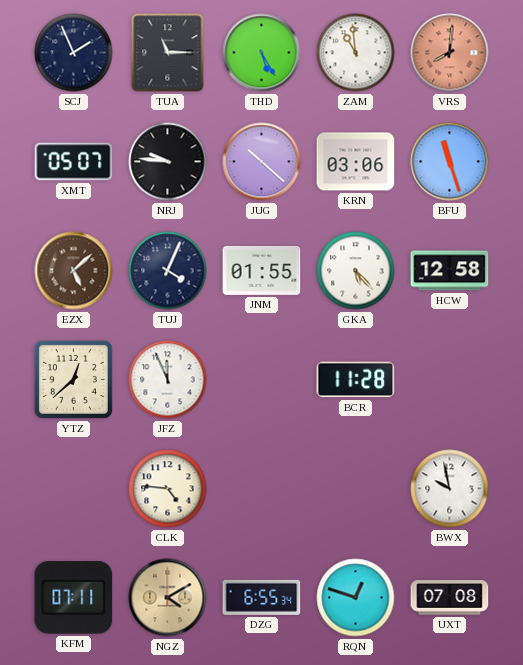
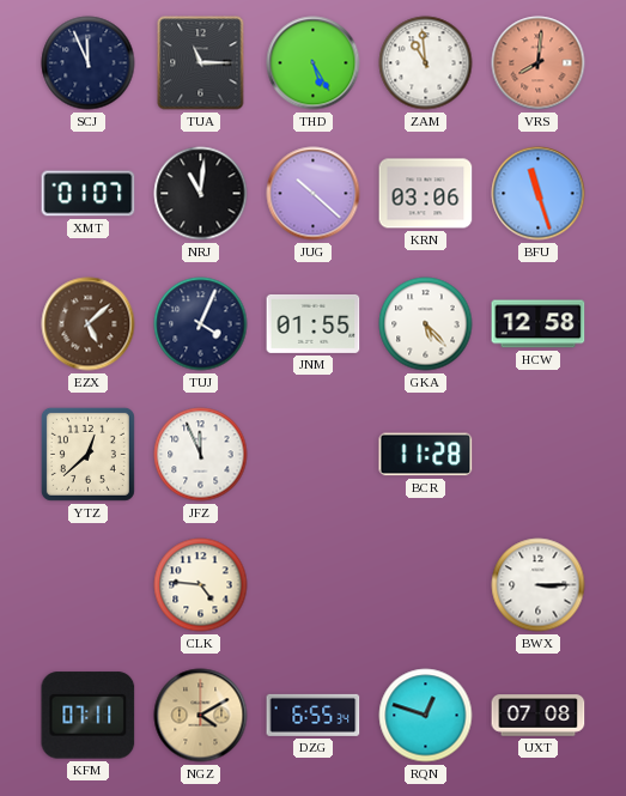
SCJ: 1:56 -> 11:56 (89, 63)
XMT: 05:07 -> 01:07 (89, 194)
NRJ: 9:46 -> 11:01 (201, 194)
BWX: 9:58 -> 3:15 (539, 585)
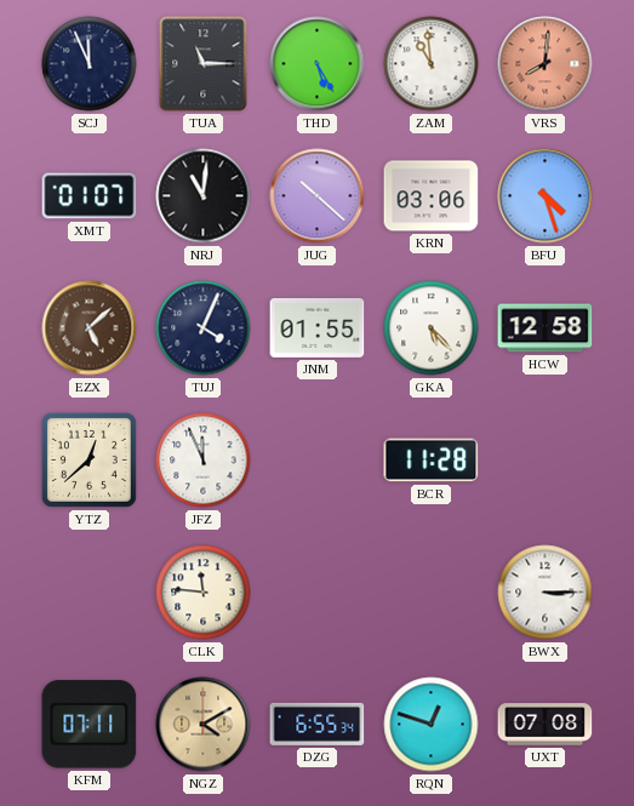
BFU: 11:27 -> 4:27 (546, 196)
CLK: 4:46 -> 11:46 (204, 593)
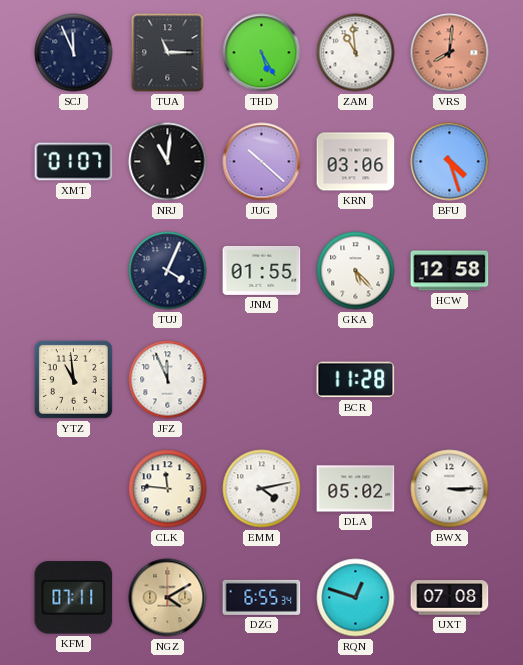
EZX: 5:08 -> none (90, 328)
YTZ: 12:38 -> 10:59 (73, 379)
EMM: none -> 4:13 (262, 489)
DLA: none -> 05:02 (356, 489)
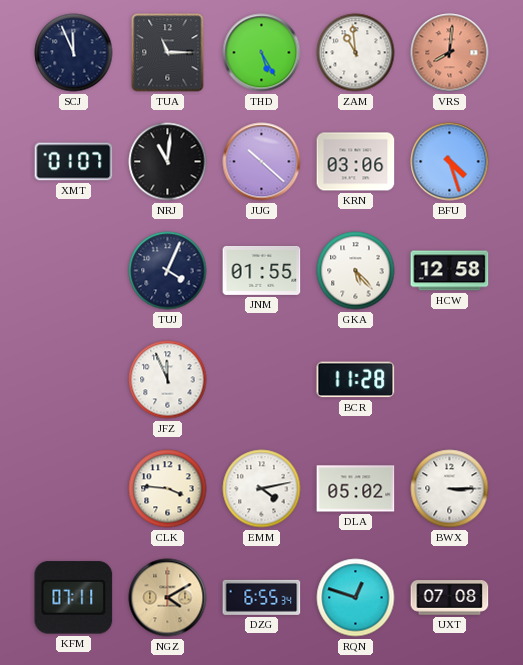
YTZ: 10:59 -> none (73, 379)
CLK: 11:46 -> 3:46 (168, 489)
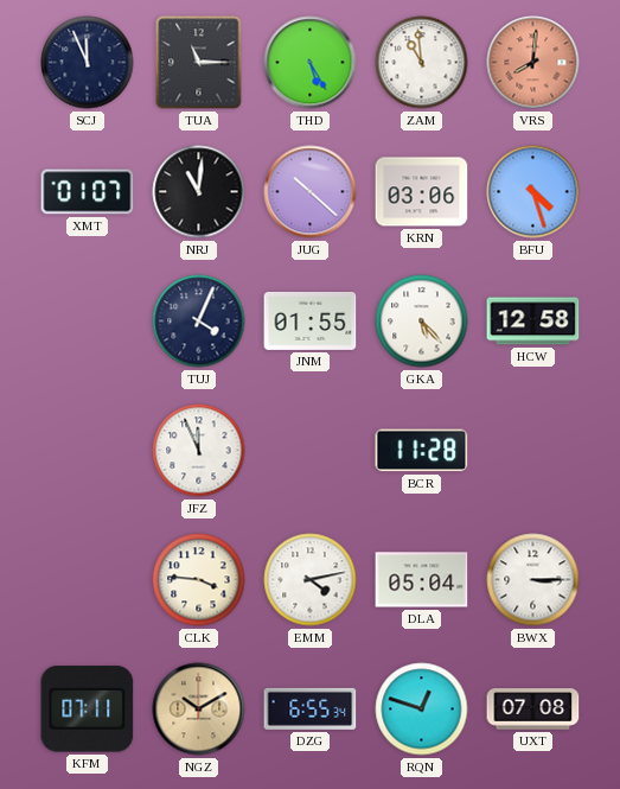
DLA: 05:02 -> 05:04 (422, 580)
NGZ: 4:10 -> 10:10 (199, 710)
